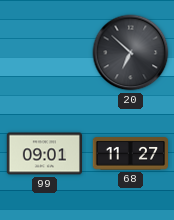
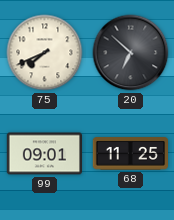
75: none -> 7:41 (45, 53)
68: 11:27 -> 11:25 (130, 154)
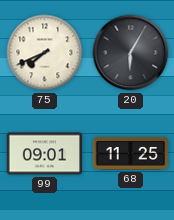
20: 6:52 -> 6:05 (131, 53)
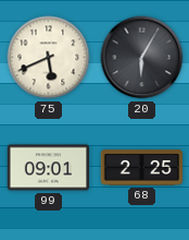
75: 7:41 -> 5:41 (49, 58)
68: 11:25 -> 2:25 (141, 168)
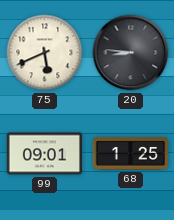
20: 6:05 -> 8:46 (131, 53)
68: 2:25 -> 1:25 (130, 154)
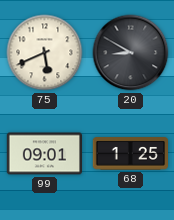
20: 8:46 -> 8:50 (131, 53)
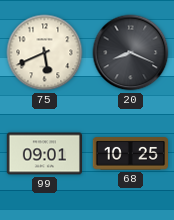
20: 8:50 -> 8:19 (131, 53)
68: 1:25 -> 10:25 (130, 154)
